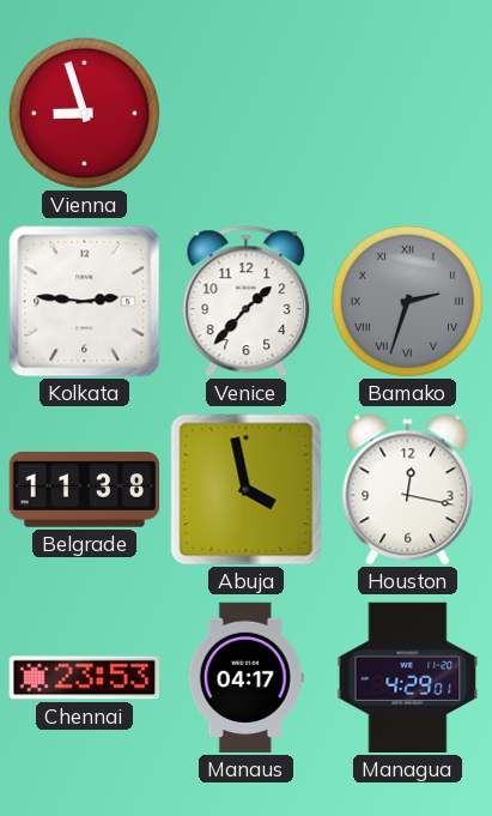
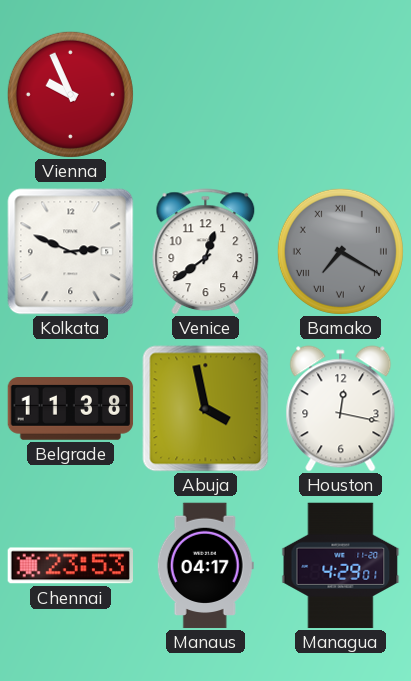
Vienna: 8:57 -> 9:56 (70, 94)
Kolkata: 2:46 -> 2:49 (71, 252)
Venice: 1:37 -> 12:39 (206, 252)
Bamako: 2:33 -> 7:20 (340, 251)
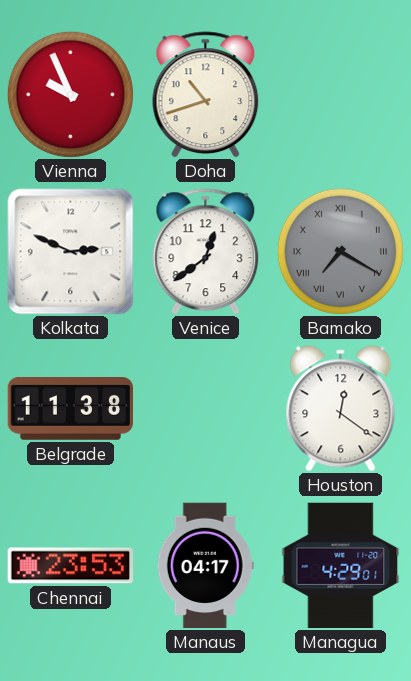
Doha: none -> 10:42 (206, 95)
Abuja: 3:58 -> none (206, 409)
Houston: 12:17 -> 12:21 (341, 409)
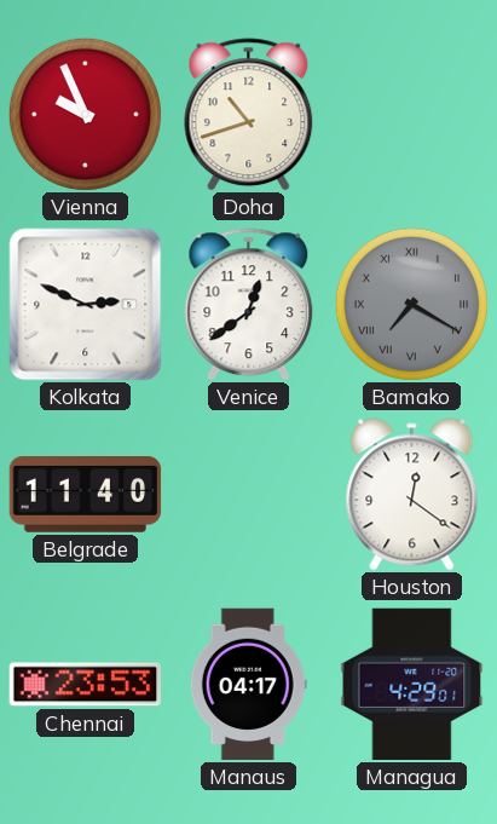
Belgrade: 11:38 -> 11:40 (86, 495)
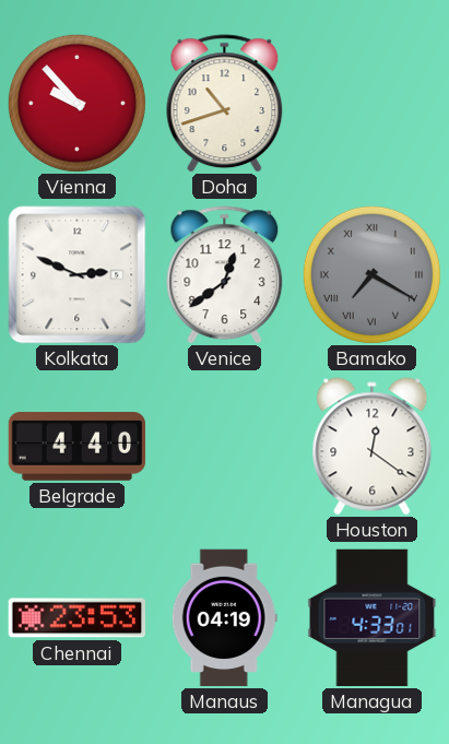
Vienna: 9:56 -> 9:53 (76, 103)
Belgrade: 11:40 -> 4:40 (78, 447)
Manaus: 04:17 -> 04:19 (224, 618)
Managua: 4:29 -> 4:33 (373, 618)
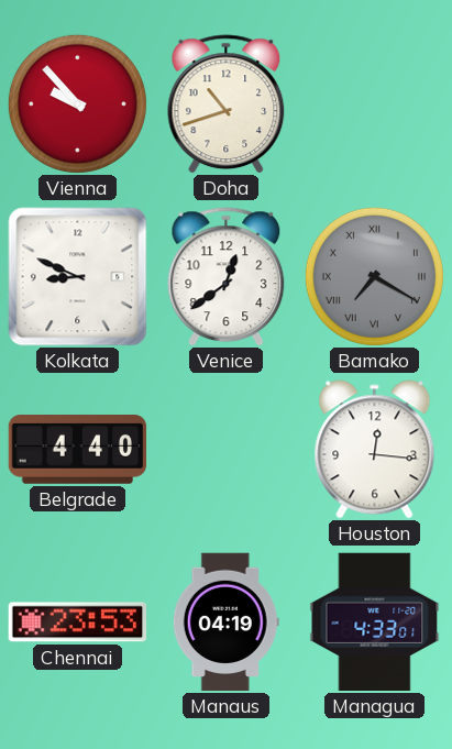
Kolkata: 2:49 -> 8:49 (78, 277)
Houston: 12:21 -> 12:16 (375, 450)
